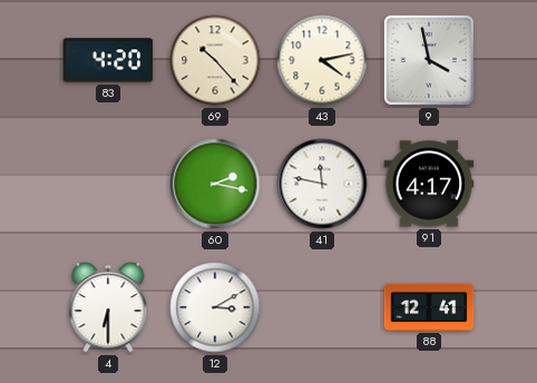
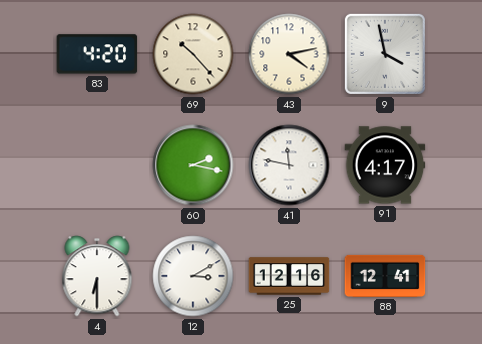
25: none -> 12:16 (289, 276)
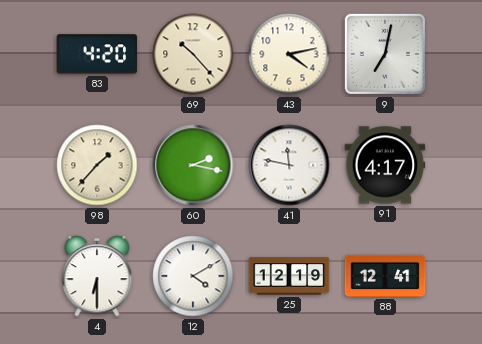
9: 3:58 -> 7:02 (385, 54)
98: none -> 1:37 (97, 165)
12: 3:10 -> 4:10 (193, 276)
25: 12:16 -> 12:19 (289, 276)
